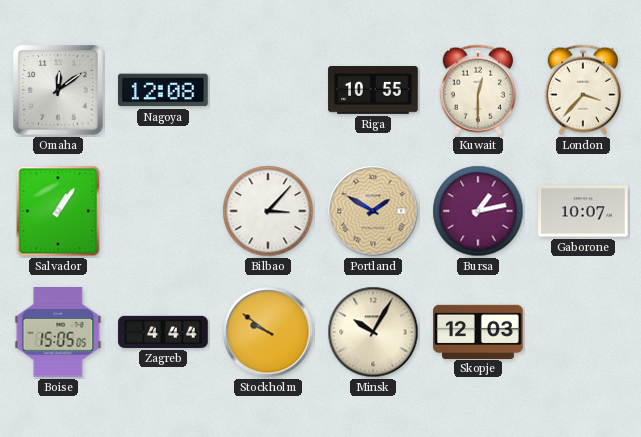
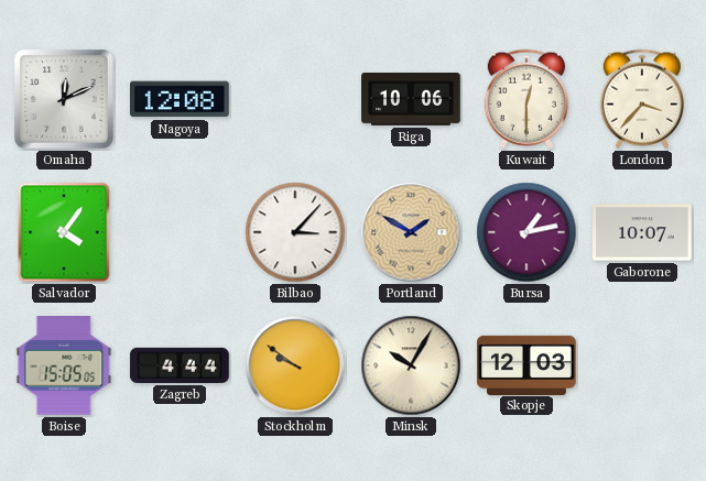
Omaha: 12:09 -> 12:11 (64, 99)
Riga: 10:55 -> 10:06 (411, 100)
Salvador: 1:06 -> 4:06 (64, 232)
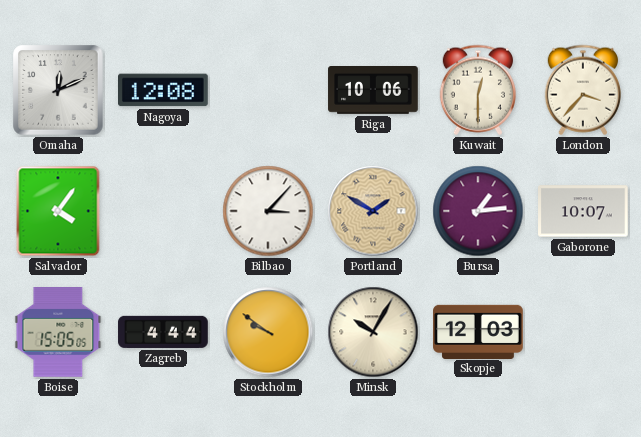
Bursa: 1:13 -> 1:14 (478, 211)
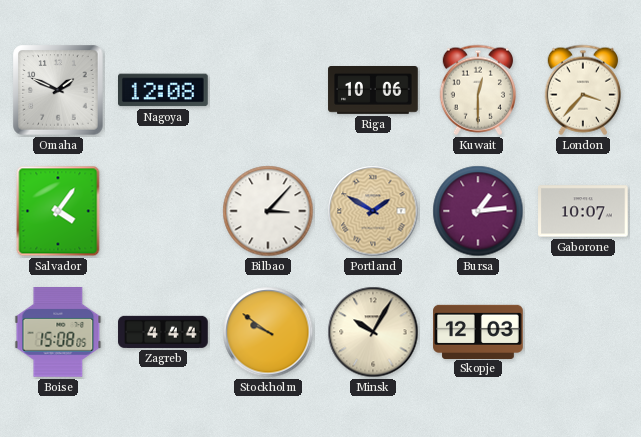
Omaha: 12:11 -> 1:49 (58, 90)
Boise: 15:05 -> 15:08 (58, 333)
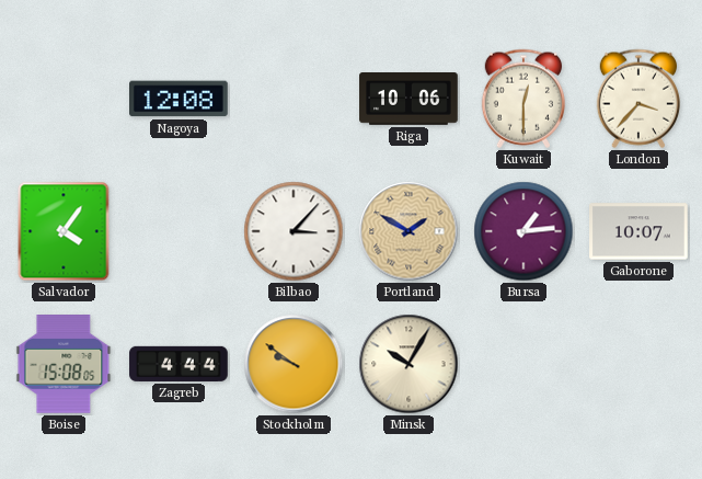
Omaha: 1:49 -> none (58, 90)
Skopje: 12:03 -> none (478, 331)
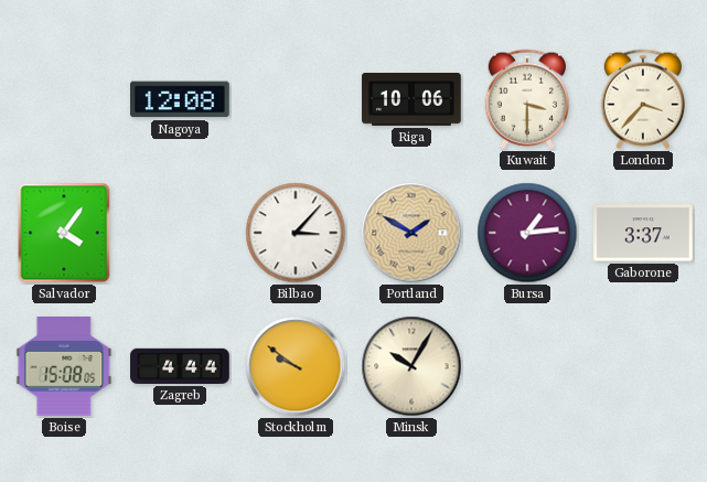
Kuwait: 12:30 -> 3:30 (526, 99)
Gaborone: 10:07 -> 3:37 (643, 233)
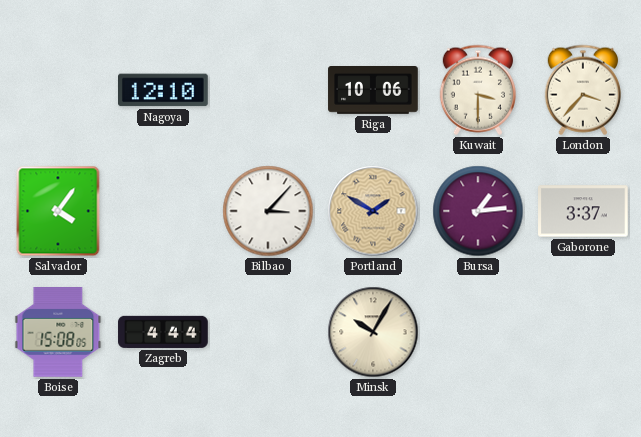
Nagoya: 12:08 -> 12:10 (164, 90)
Stockholm: 9:51 -> none (296, 366)
